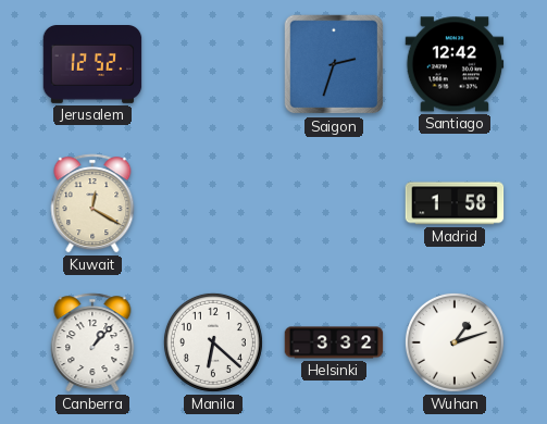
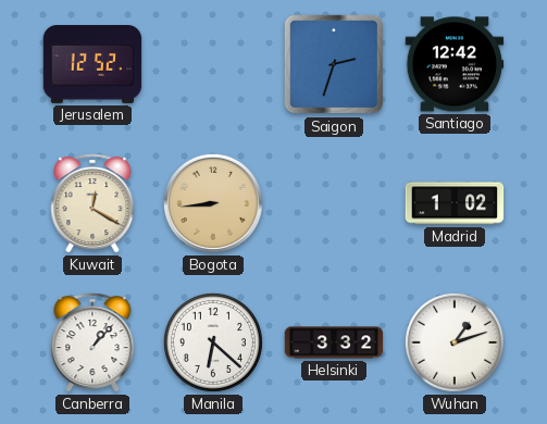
Bogota: none -> 8:44 (213, 203)
Madrid: 1:58 -> 1:02 (455, 203)
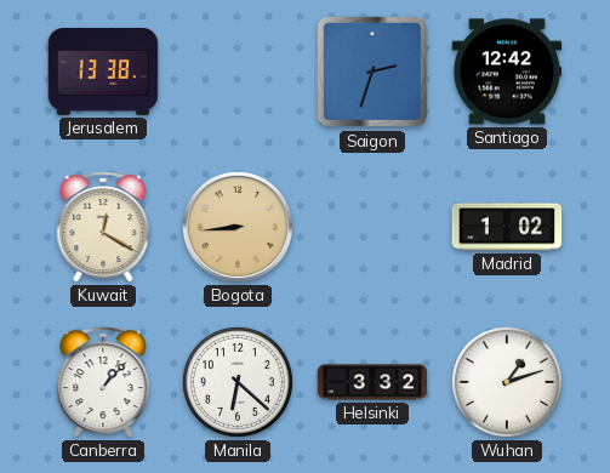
Jerusalem: 12:52 -> 13:38 (103, 73)
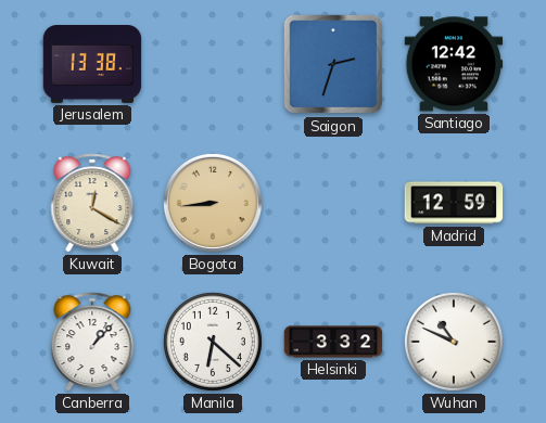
Madrid: 1:02 -> 12:59 (454, 203)
Wuhan: 1:12 -> 10:49 (454, 342)
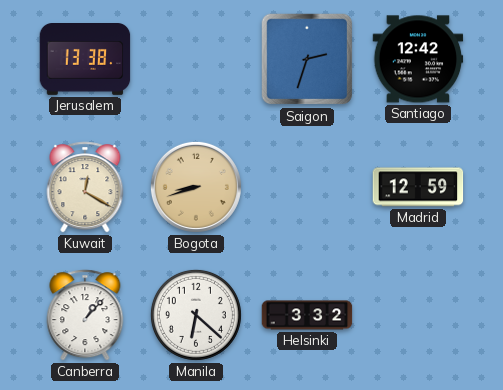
Bogota: 8:44 -> 8:42 (196, 187)
Wuhan: 10:49 -> none (454, 342)
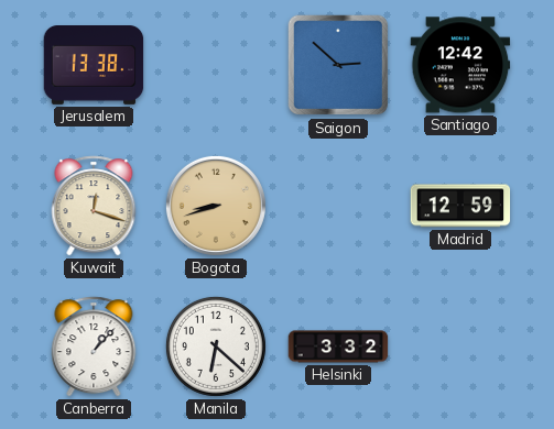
Saigon: 2:33 -> 2:52 (338, 65)
Kuwait: 12:20 -> 12:18 (94, 206)
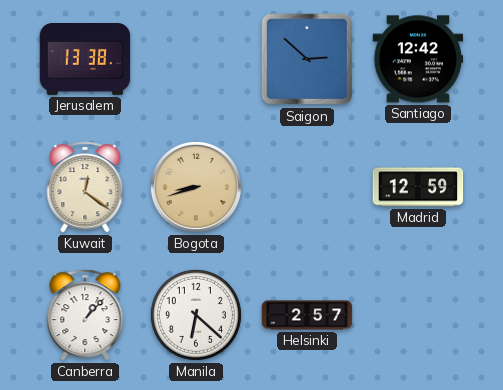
Kuwait: 12:18 -> 12:21 (85, 187)
Helsinki: 3:32 -> 2:57 (307, 315)
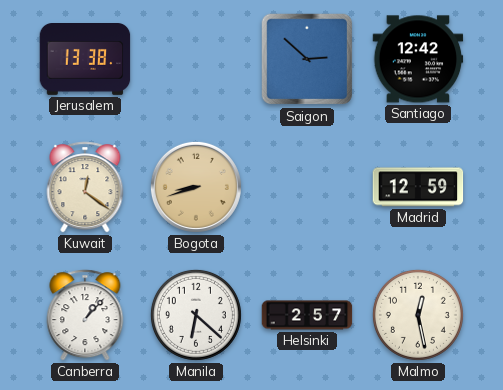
Malmo: none -> 12:28 (418, 315)
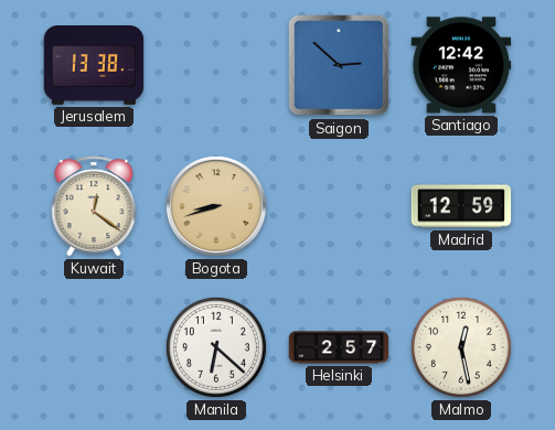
Canberra: 1:07 -> none (85, 315)
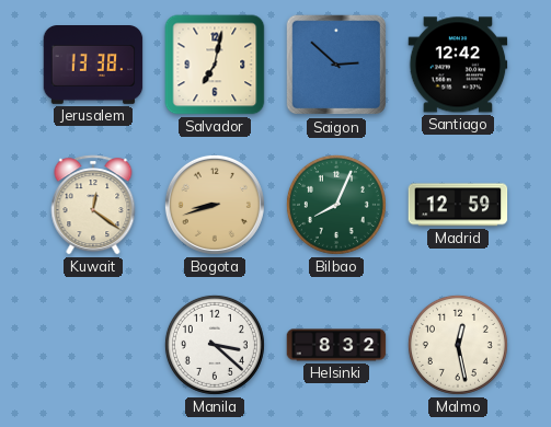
Salvador: none -> 7:02 (215, 65)
Bilbao: none -> 8:04 (336, 205)
Manila: 6:22 -> 3:22 (215, 345)
Helsinki: 2:57 -> 8:32 (336, 345)
